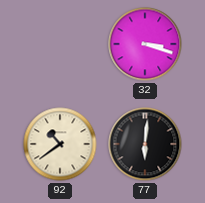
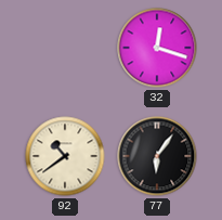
32: 3:18 -> 12:18 (157, 48)
77: 6:01 -> 6:06 (157, 156)
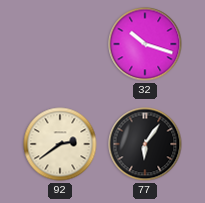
32: 12:18 -> 10:18 (145, 44)
92: 10:39 -> 2:39 (60, 144)
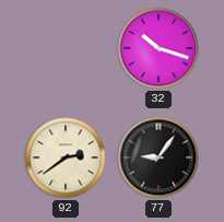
77: 6:06 -> 9:06 (158, 157)
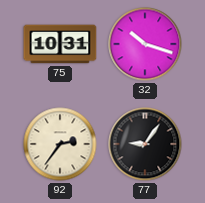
75: none -> 10:31 (60, 44)
92: 2:39 -> 2:36 (60, 144)
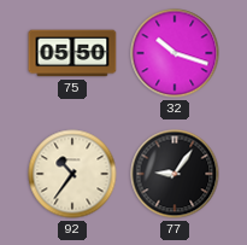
75: 10:31 -> 05:50 (72, 53)
92: 2:36 -> 10:36 (72, 174)
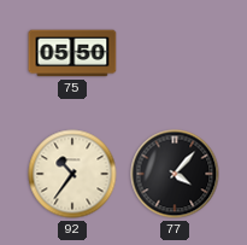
32: 10:18 -> none (175, 53)
77: 9:06 -> 4:07 (175, 174)
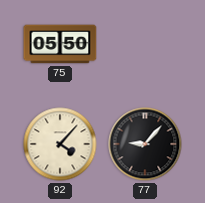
92: 10:36 -> 4:07 (60, 144)
77: 4:07 -> 9:07 (145, 144)
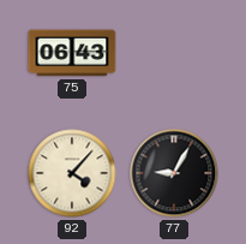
75: 05:50 -> 06:43 (72, 53)
77: 9:07 -> 9:05 (174, 173)
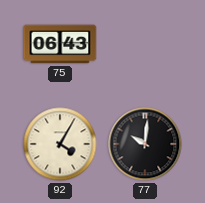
92: 4:07 -> 4:05 (60, 144)
77: 9:05 -> 10:01 (145, 144)
